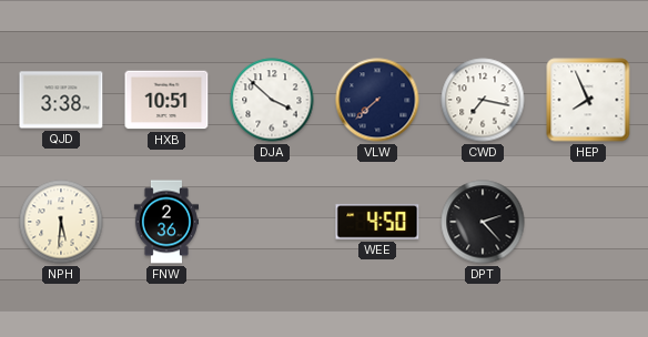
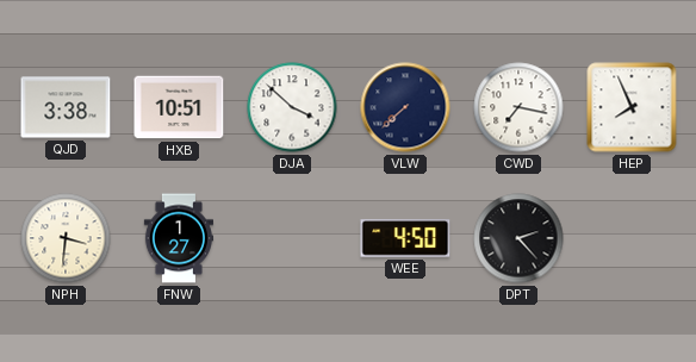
NPH: 5:31 -> 3:31 (66, 238)
FNW: 2:36 -> 1:27 (178, 238)
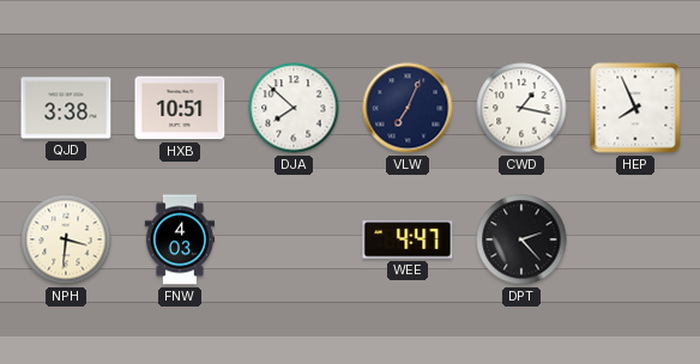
DJA: 3:52 -> 7:52 (294, 108)
VLW: 7:38 -> 7:04 (408, 108)
CWD: 7:17 -> 1:17 (521, 108)
FNW: 1:27 -> 4:03 (179, 239)
WEE: 4:50 -> 4:47 (408, 239)
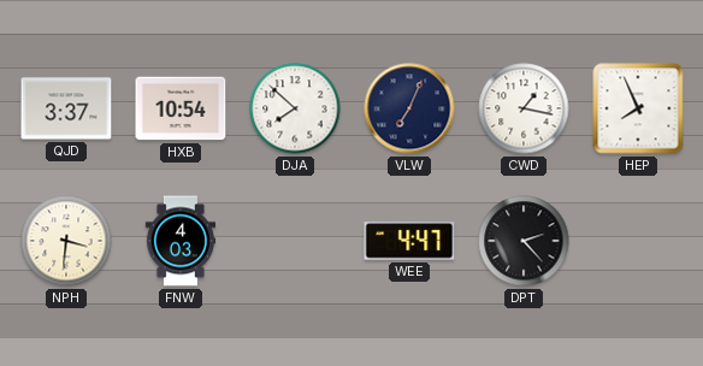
QJD: 3:38 -> 3:37 (66, 108)
HXB: 10:51 -> 10:54 (181, 108)
